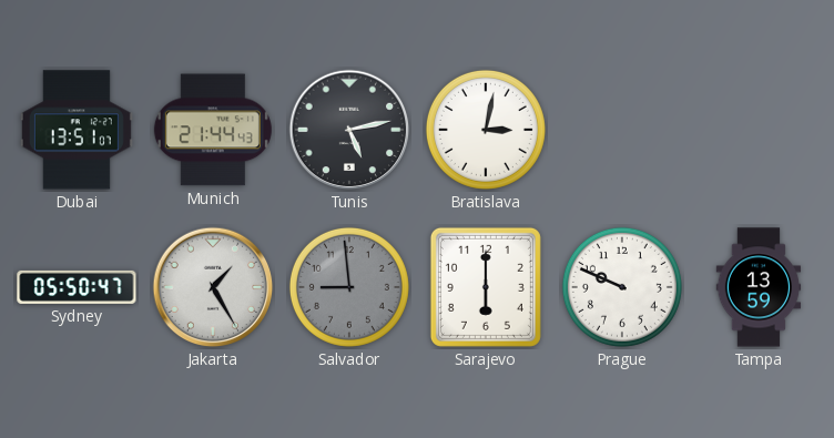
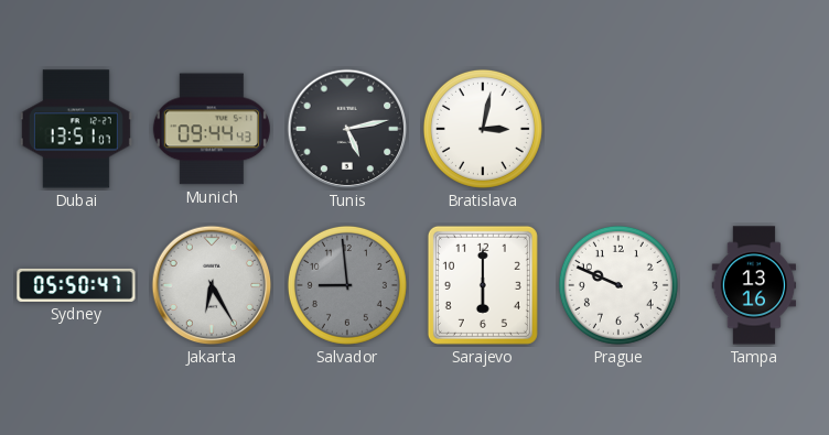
Munich: 21:44 -> 09:44 (212, 129)
Jakarta: 1:25 -> 6:25 (212, 285)
Tampa: 13:59 -> 13:16 (754, 285)
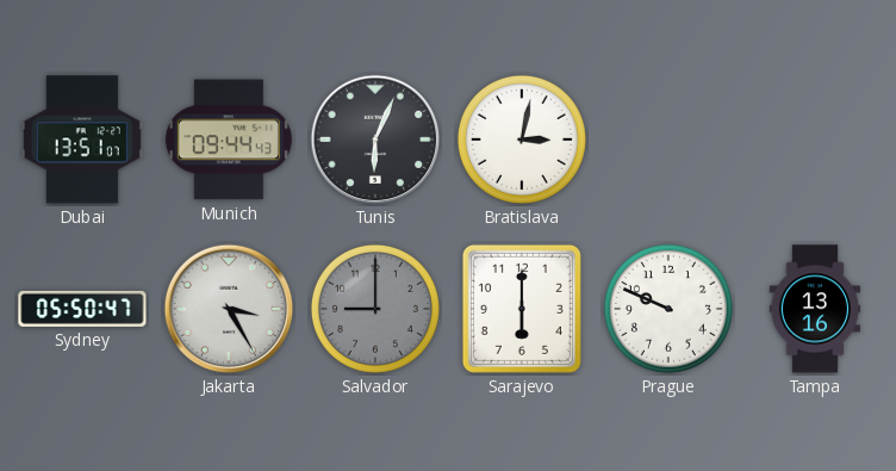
Tunis: 5:13 -> 6:04 (375, 140)
Jakarta: 6:25 -> 3:25 (229, 309)
Salvador: 8:59 -> 9:00 (375, 309)
